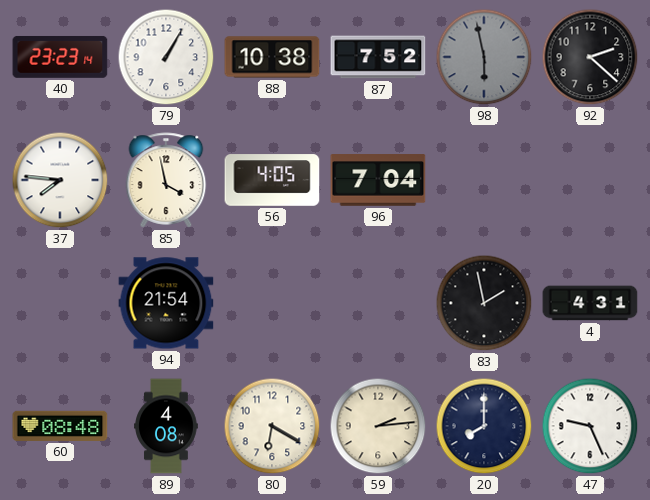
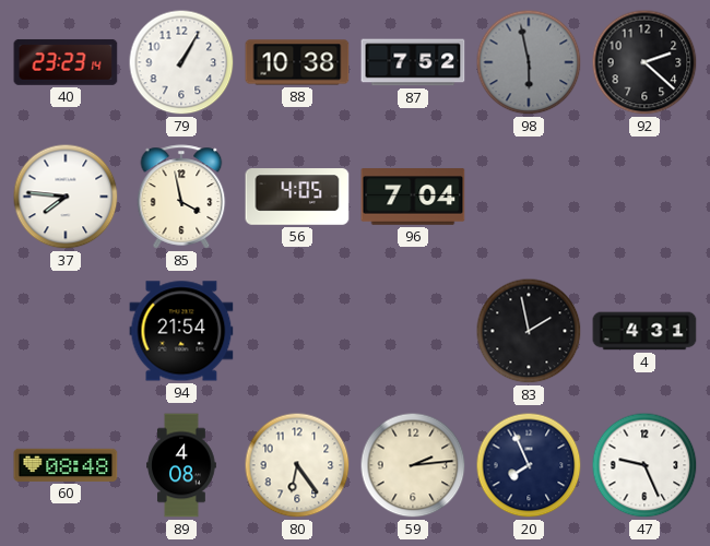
80: 6:20 -> 6:24 (297, 465)
20: 8:00 -> 7:56 (529, 465)
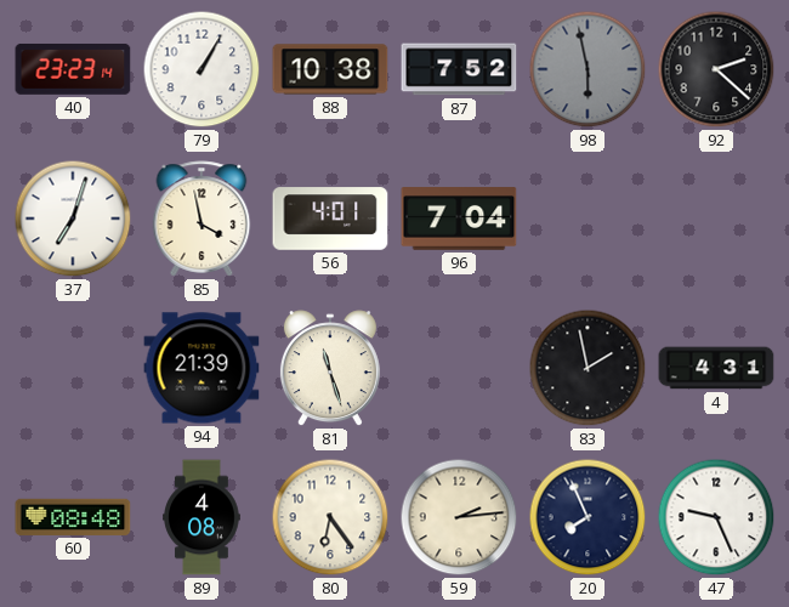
37: 7:46 -> 7:03 (73, 219)
56: 4:05 -> 4:01 (330, 219)
94: 21:54 -> 21:39 (201, 368)
81: none -> 11:27 (330, 369)
